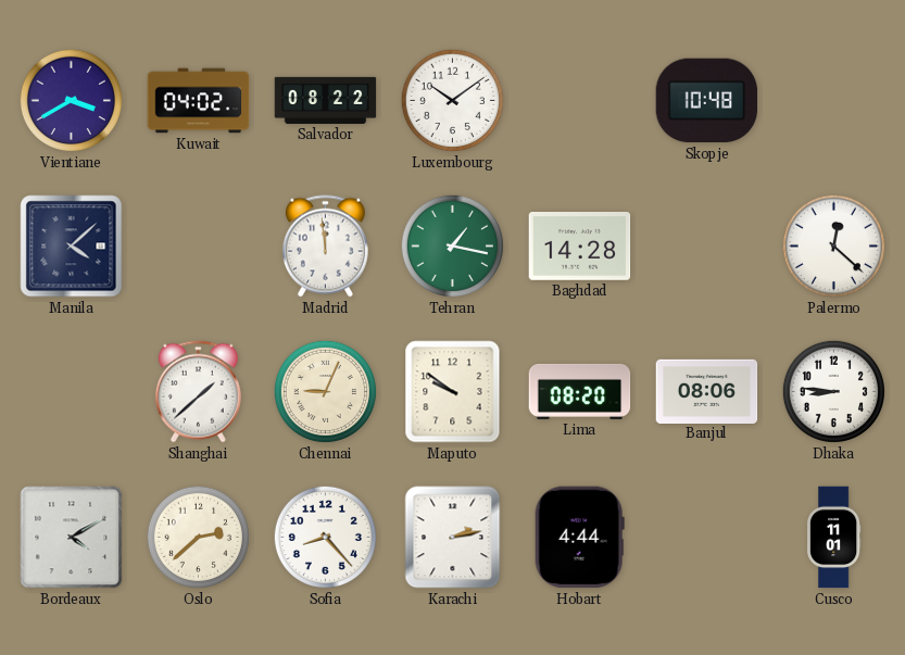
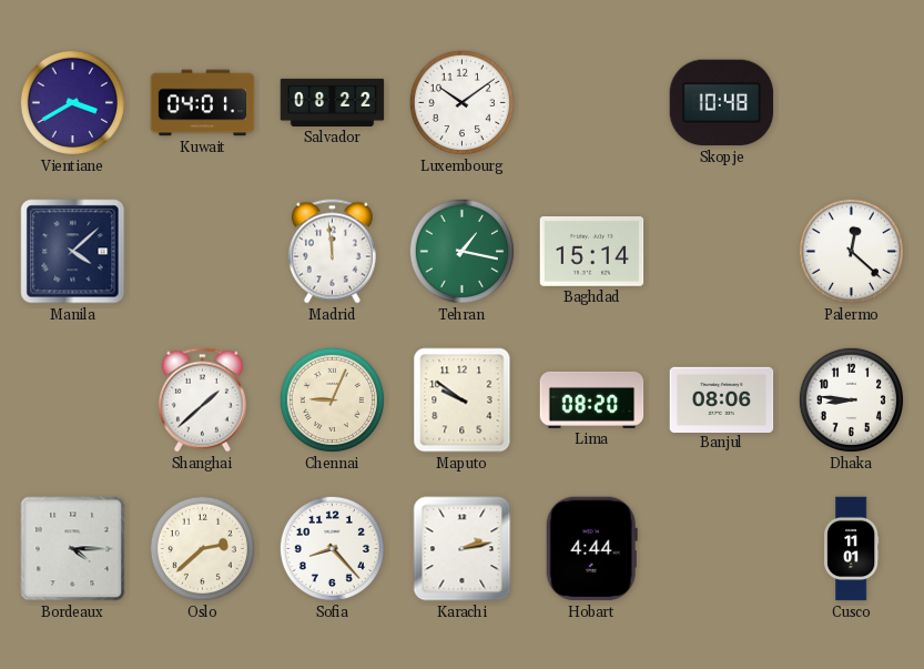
Kuwait: 04:02 -> 04:01 (203, 103)
Baghdad: 14:28 -> 15:14 (592, 252)
Bordeaux: 4:10 -> 4:15 (73, 549)
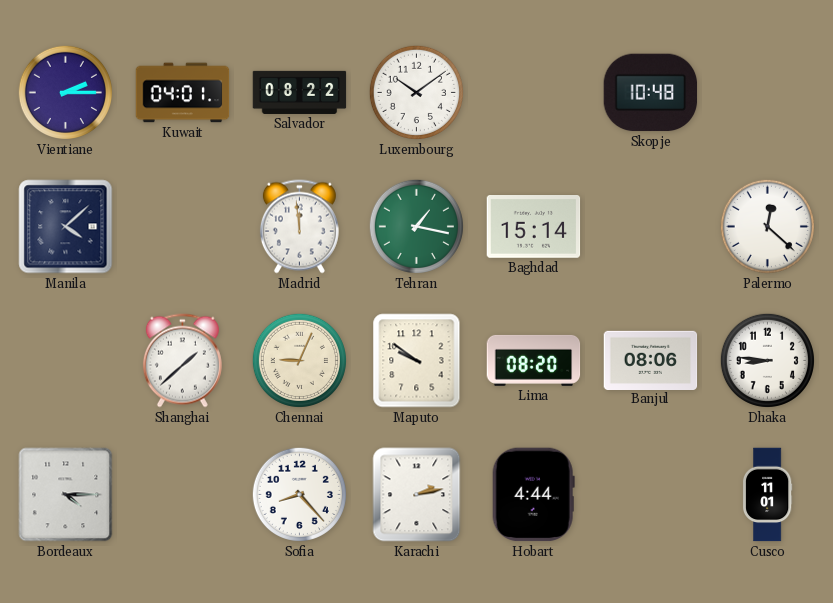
Vientiane: 3:40 -> 2:15 (65, 92)
Oslo: 2:38 -> none (202, 548)
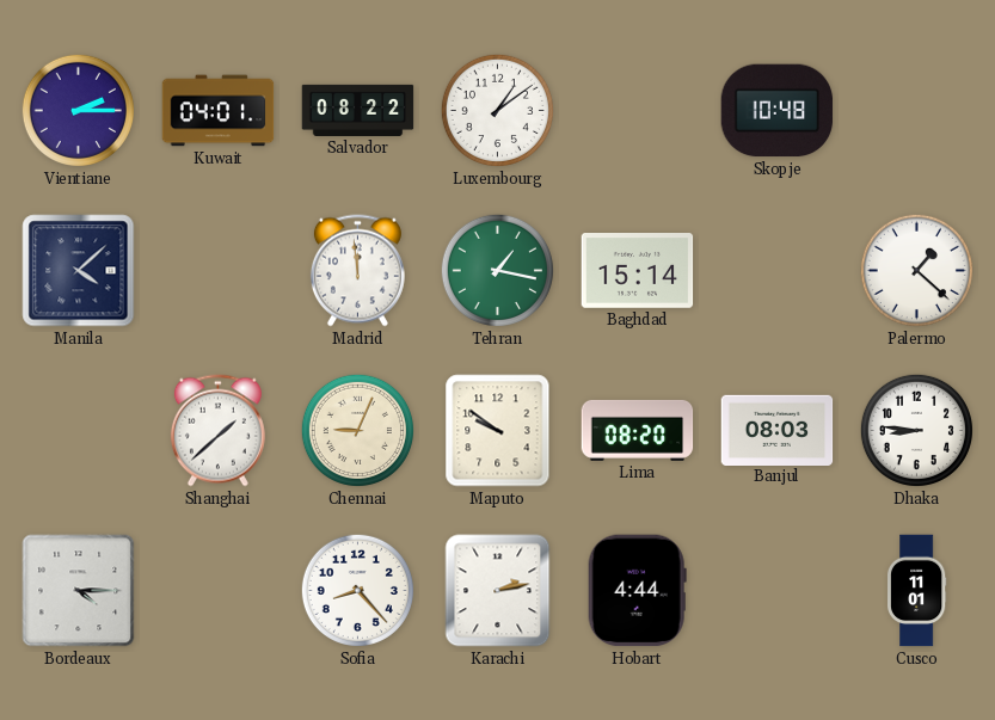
Luxembourg: 10:09 -> 1:09 (497, 110)
Palermo: 12:22 -> 1:22 (916, 270)
Banjul: 08:06 -> 08:03 (778, 430)
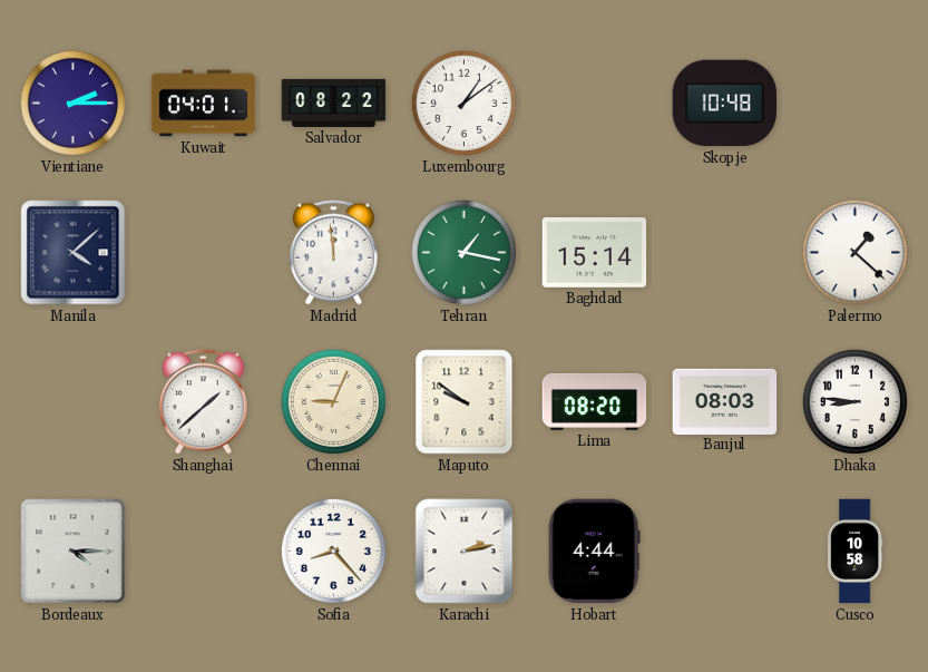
Cusco: 11:01 -> 10:58 (854, 552)
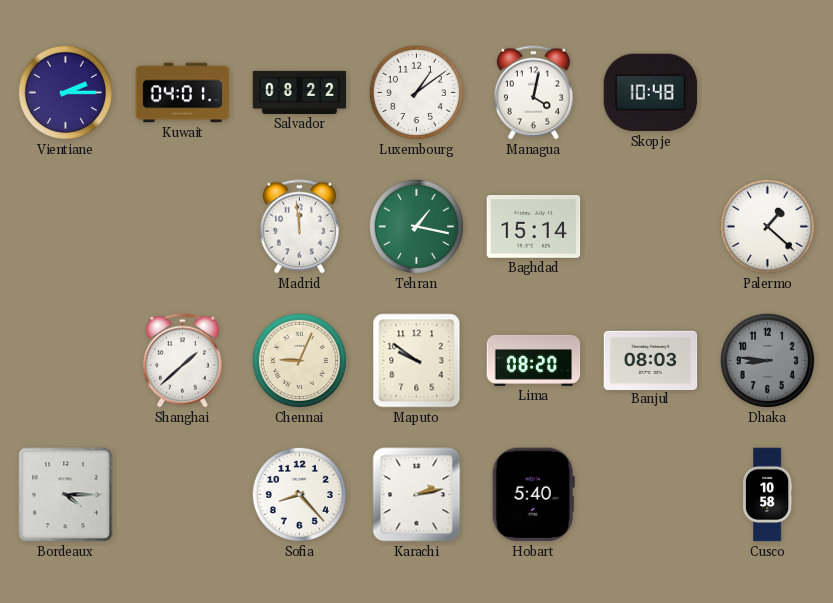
Managua: none -> 4:02 (533, 93)
Manila: 4:08 -> none (74, 253)
Dhaka dial: white -> grey (767, 360)
Hobart: 4:44 -> 5:40 (533, 495)
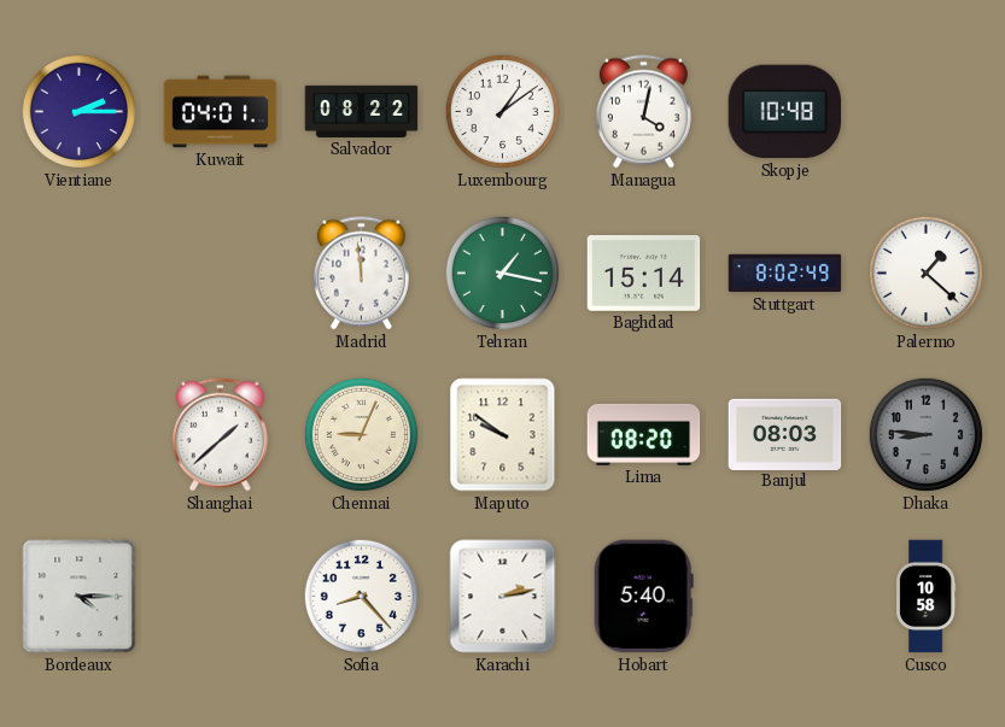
Stuttgart: none -> 8:02 (785, 274)
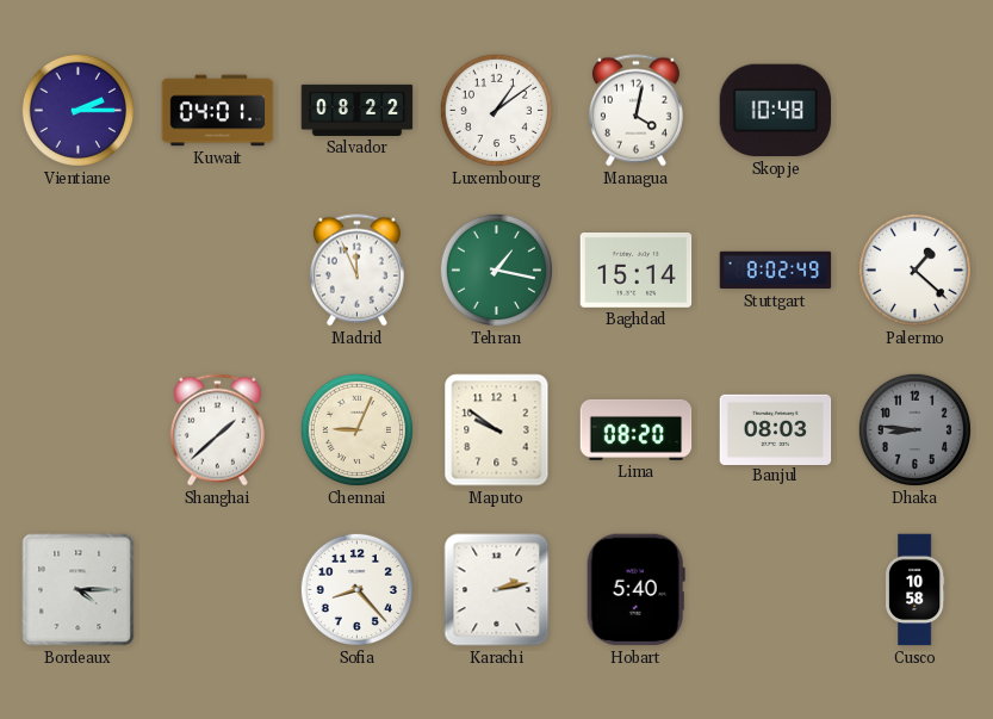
Madrid: 11:59 -> 11:56 (356, 271)
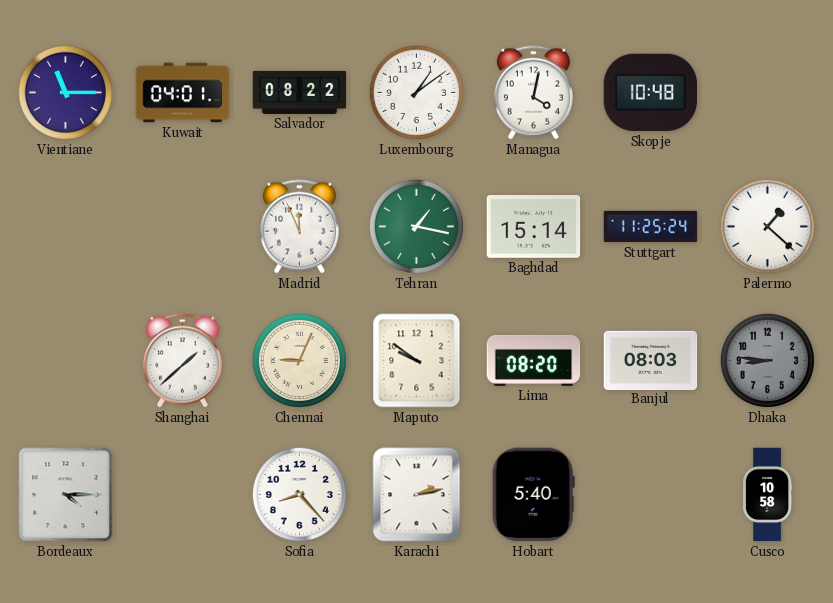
Vientiane: 2:15 -> 11:15 (65, 92)
Stuttgart: 8:02 -> 11:25 (651, 227)
